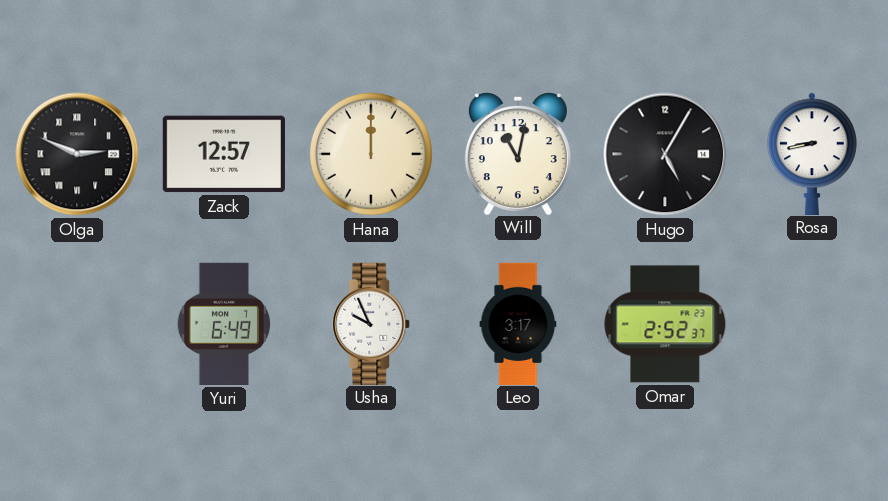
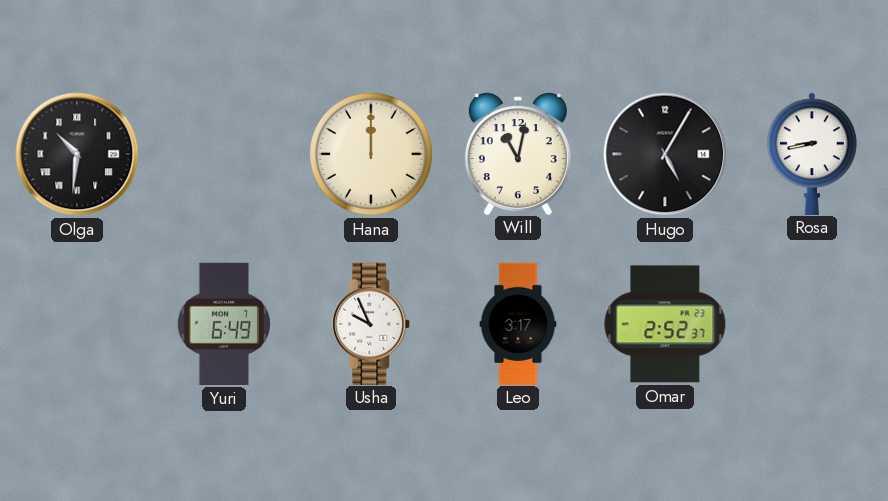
Olga: 2:49 -> 10:31 (77, 154)
Zack: 12:57 -> none (224, 154)
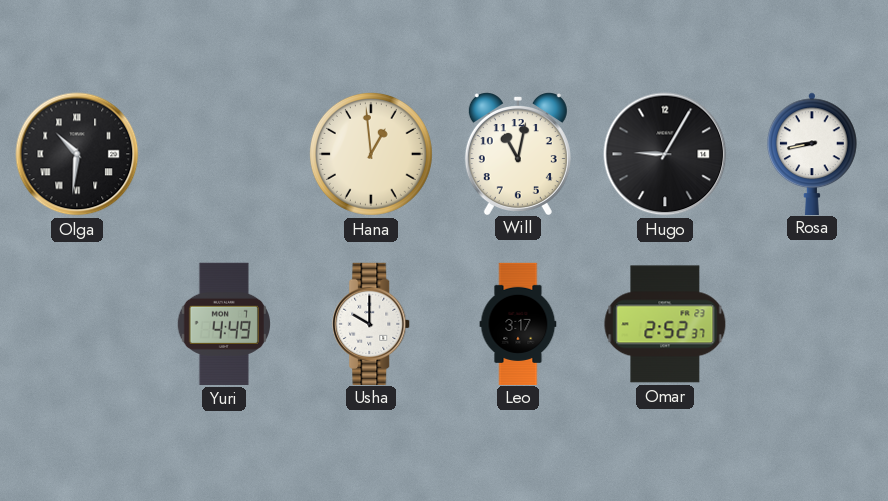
Hana: 12:00 -> 12:59 (371, 154)
Hugo: 5:05 -> 9:05 (665, 154)
Yuri: 6:49 -> 4:49 (223, 324)
Usha: 9:56 -> 10:00 (372, 323)
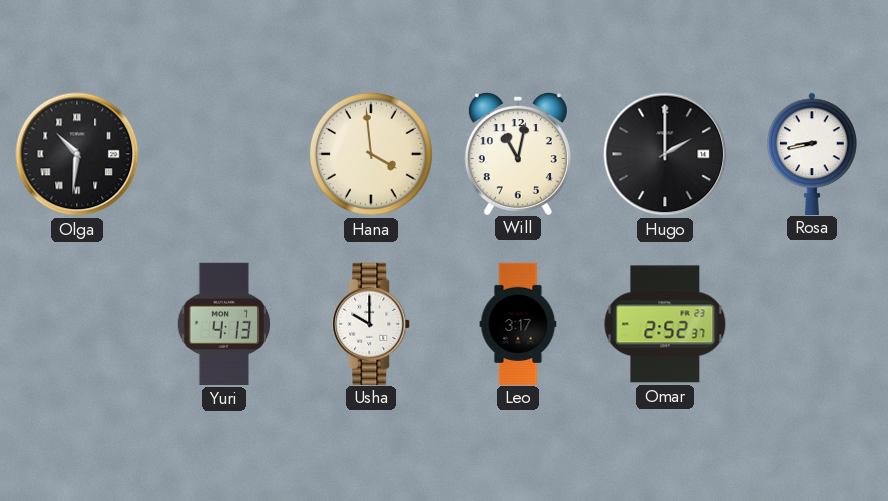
Hana: 12:59 -> 3:59 (371, 154)
Hugo: 9:05 -> 2:00 (665, 154)
Yuri: 4:49 -> 4:13 (223, 324)
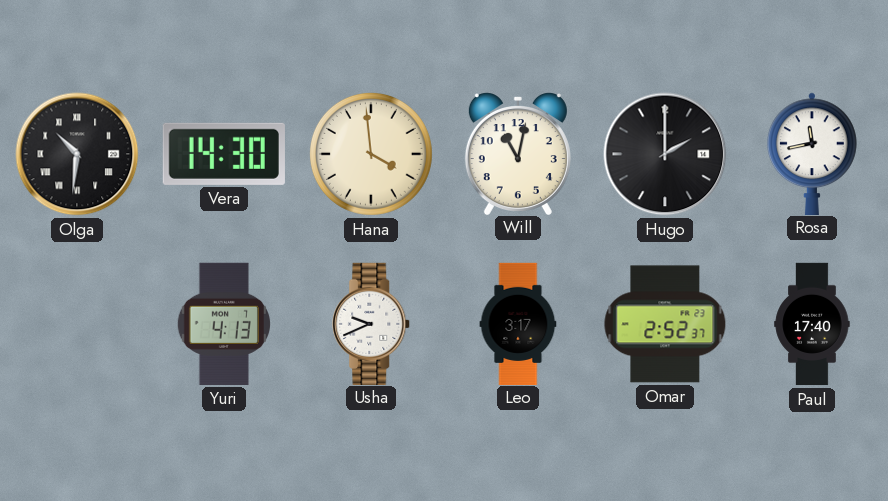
Vera: none -> 14:30 (224, 154)
Rosa: 8:43 -> 11:43 (813, 153)
Usha: 10:00 -> 9:41 (372, 323)
Paul: none -> 17:40 (812, 324)
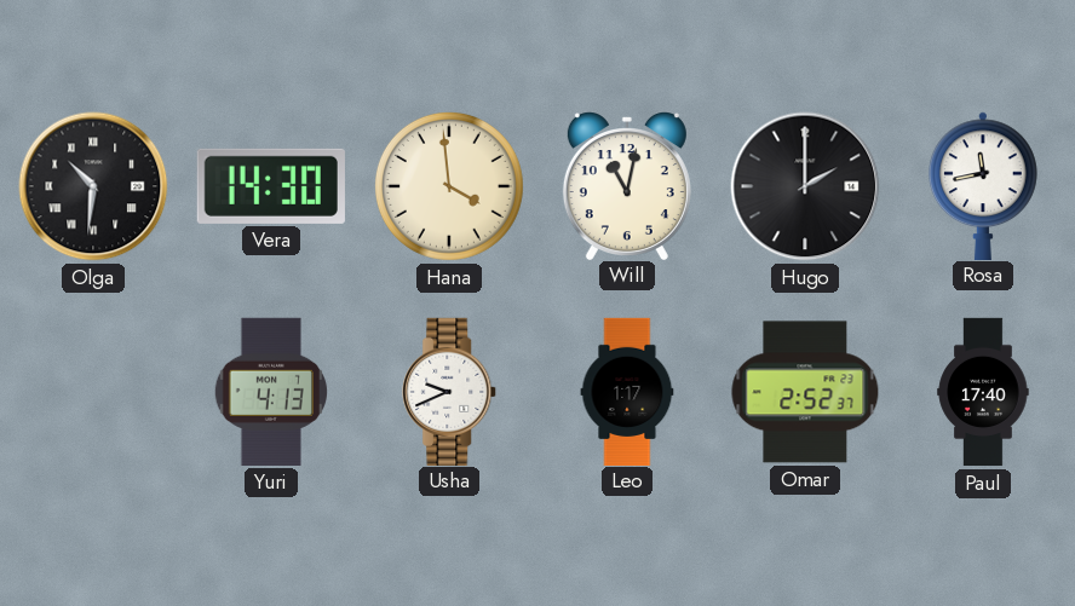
Leo: 3:17 -> 1:17 (627, 391)
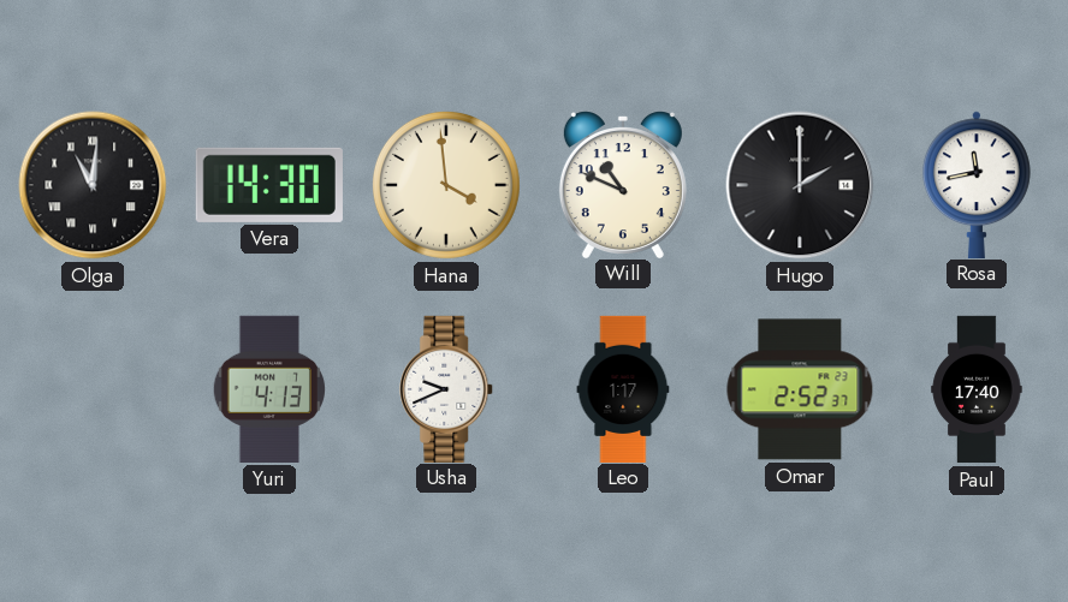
Olga: 10:31 -> 11:01 (93, 185)
Will: 11:02 -> 10:49 (623, 185)
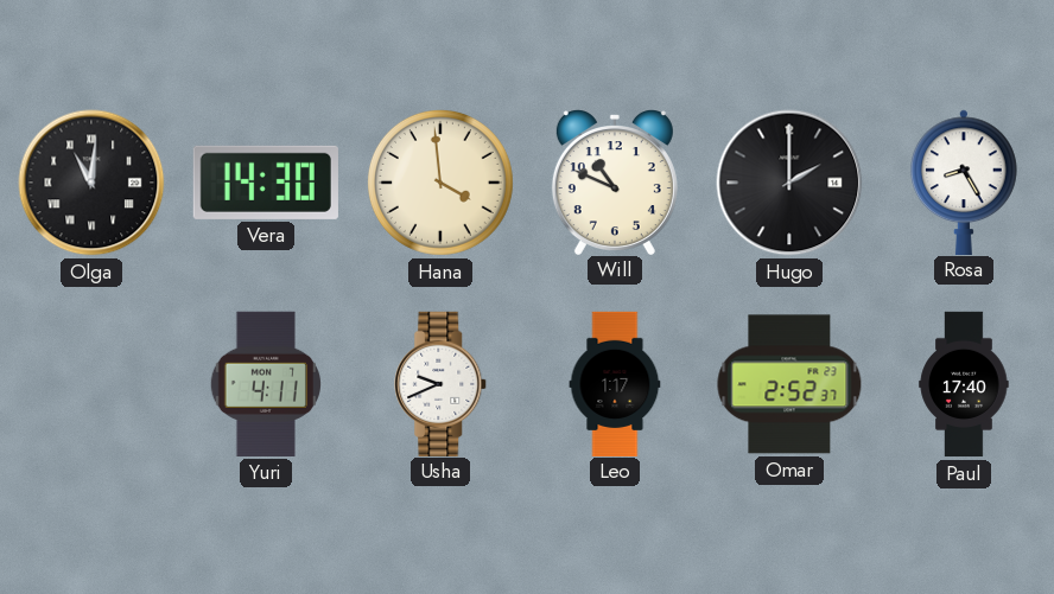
Rosa: 11:43 -> 8:25 (965, 181)
Yuri: 4:13 -> 4:11 (265, 384)
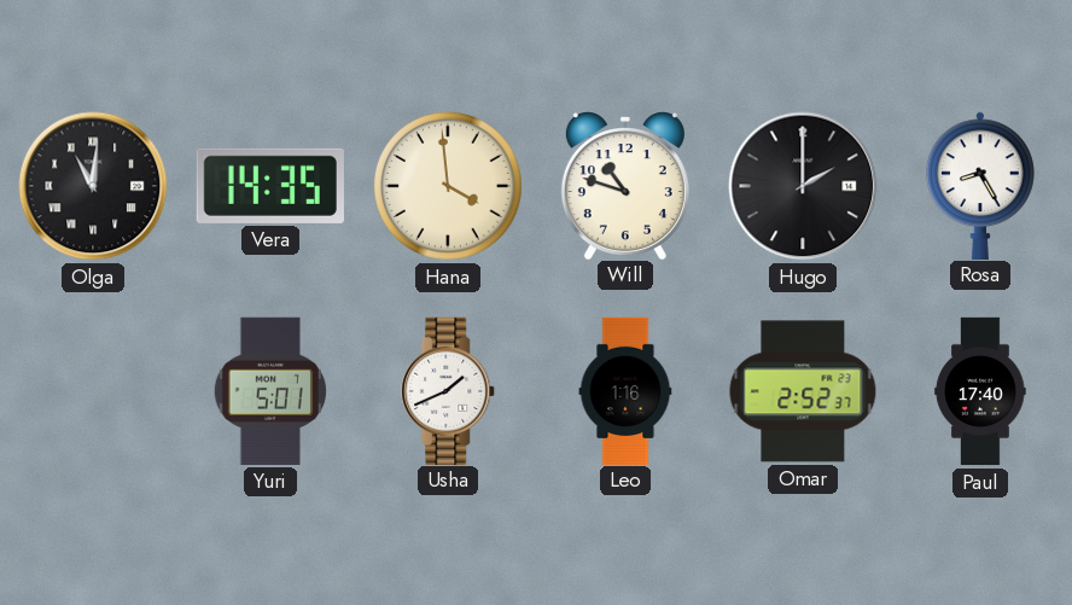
Vera: 14:30 -> 14:35 (270, 186)
Will: 10:49 -> 10:48 (625, 186)
Yuri: 4:11 -> 5:01 (269, 391)
Usha: 9:41 -> 1:41 (449, 390)
Leo: 1:17 -> 1:16 (625, 390)
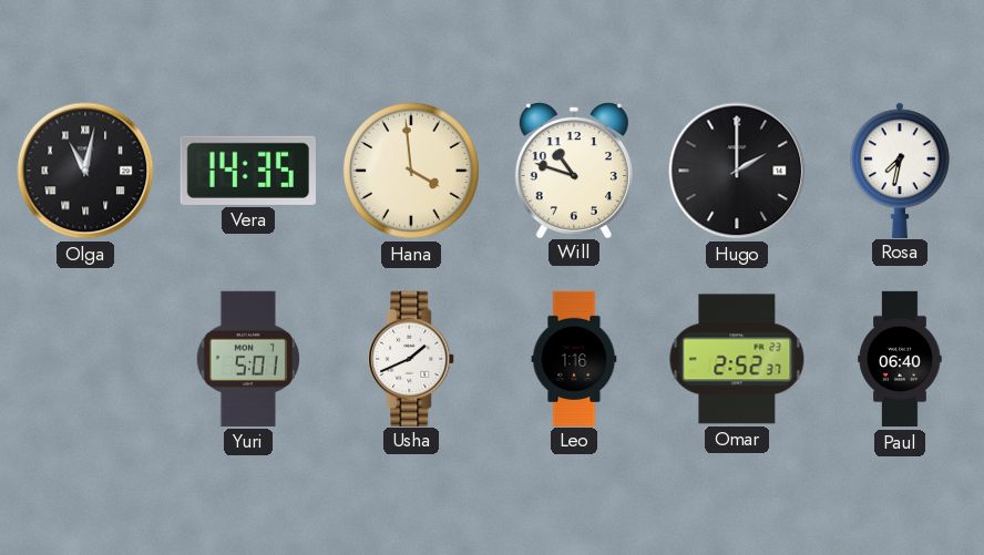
Olga: 11:01 -> 11:02 (85, 171)
Rosa: 8:25 -> 7:32 (901, 169)
Paul: 17:40 -> 06:40 (900, 359)
